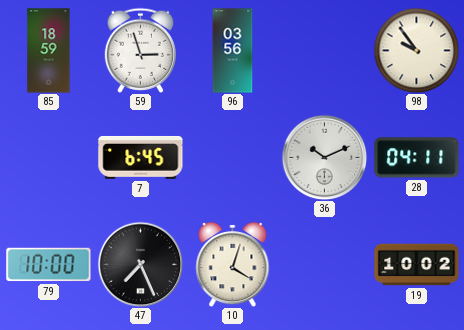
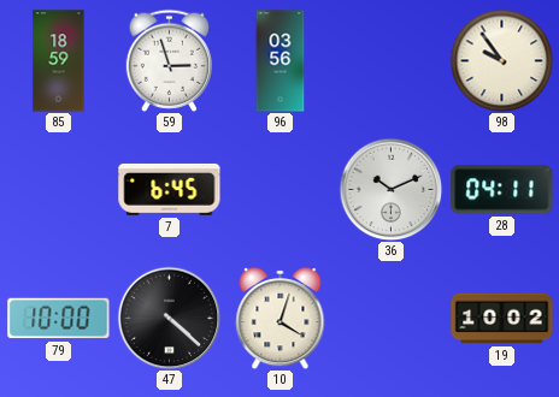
47: 7:26 -> 4:22 (169, 318)
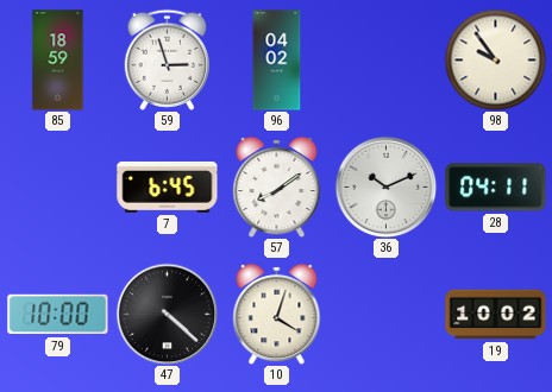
96: 03:56 -> 04:02 (277, 61)
57: none -> 8:09 (277, 186)
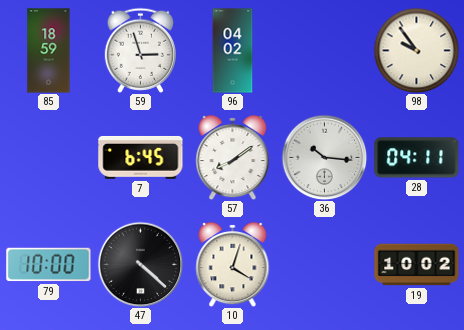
36: 10:11 -> 10:16 (324, 157)
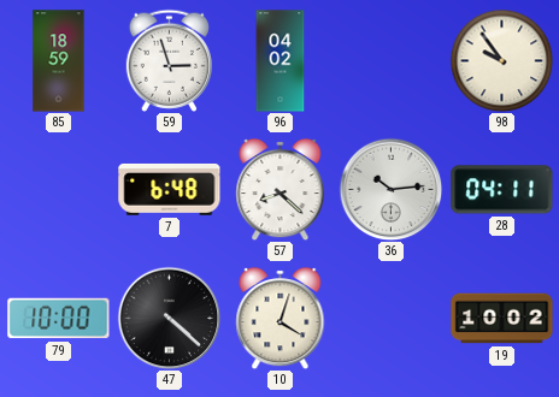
7: 6:45 -> 6:48 (170, 189)
57: 8:09 -> 8:22 (281, 189)
36: 10:16 -> 10:14 (390, 189)
